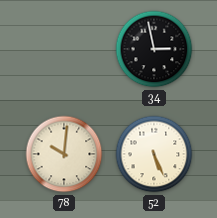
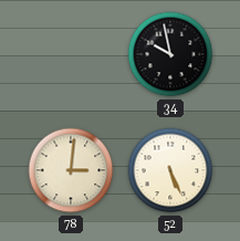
34: 2:58 -> 9:58 (170, 54)
78: 10:01 -> 3:01 (71, 170)
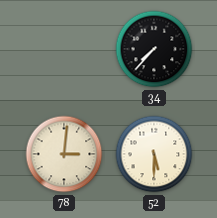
34: 9:58 -> 7:37 (154, 49)
52: 5:26 -> 5:30 (154, 154)
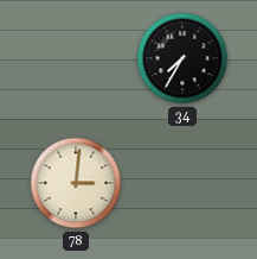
34: 7:37 -> 7:35 (182, 58)
52: 5:30 -> none (154, 154)
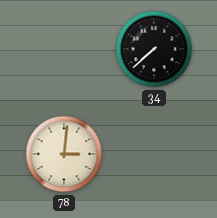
34: 7:35 -> 7:38 (154, 49)
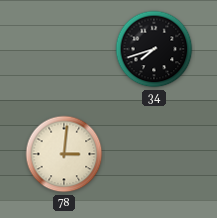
34: 7:38 -> 7:42 (154, 49)
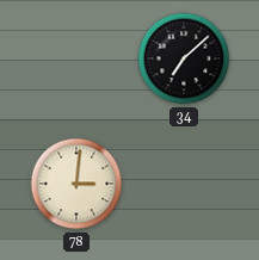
34: 7:42 -> 7:08 (184, 58)
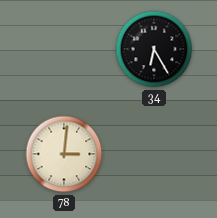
34: 7:08 -> 6:25 (154, 49)
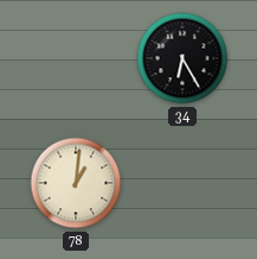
78: 3:01 -> 1:01 (76, 183)
